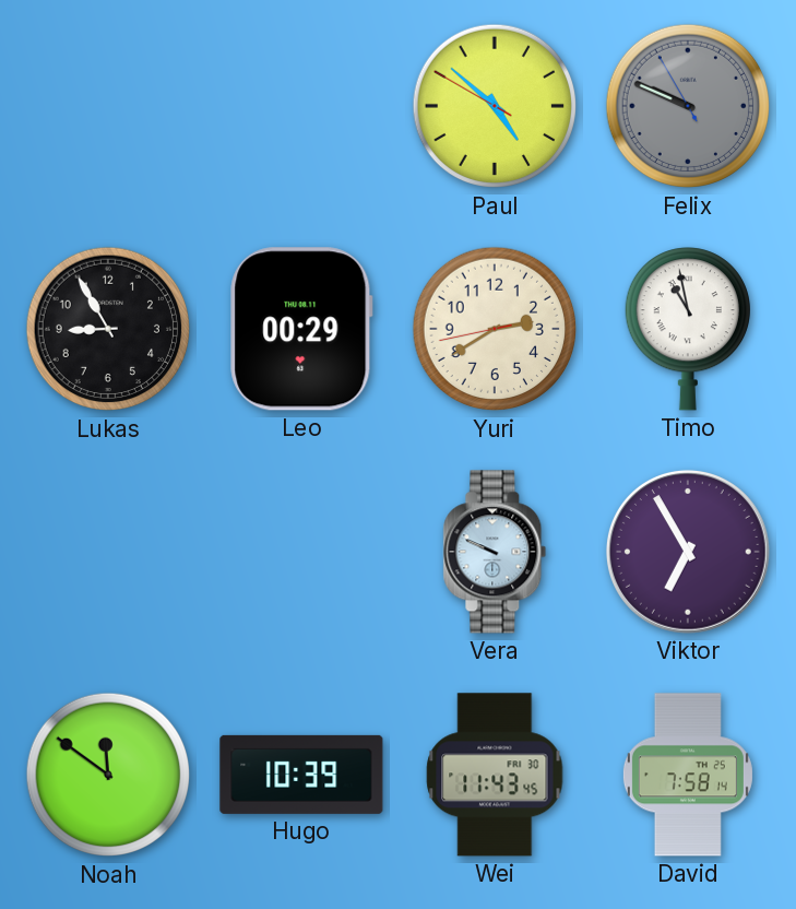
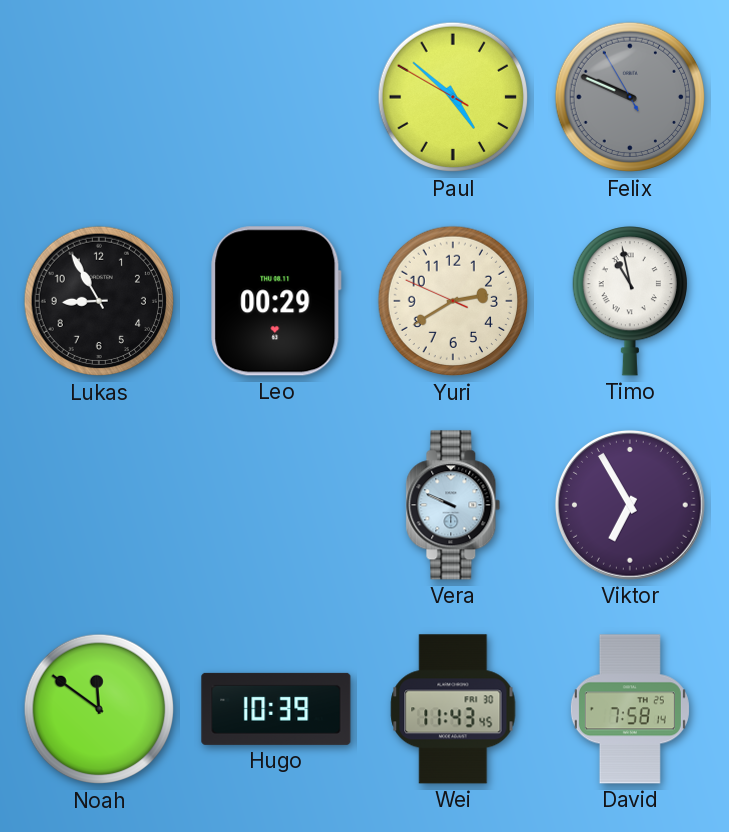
Yuri: 2:39:43 -> 2:39:49 (453, 301)
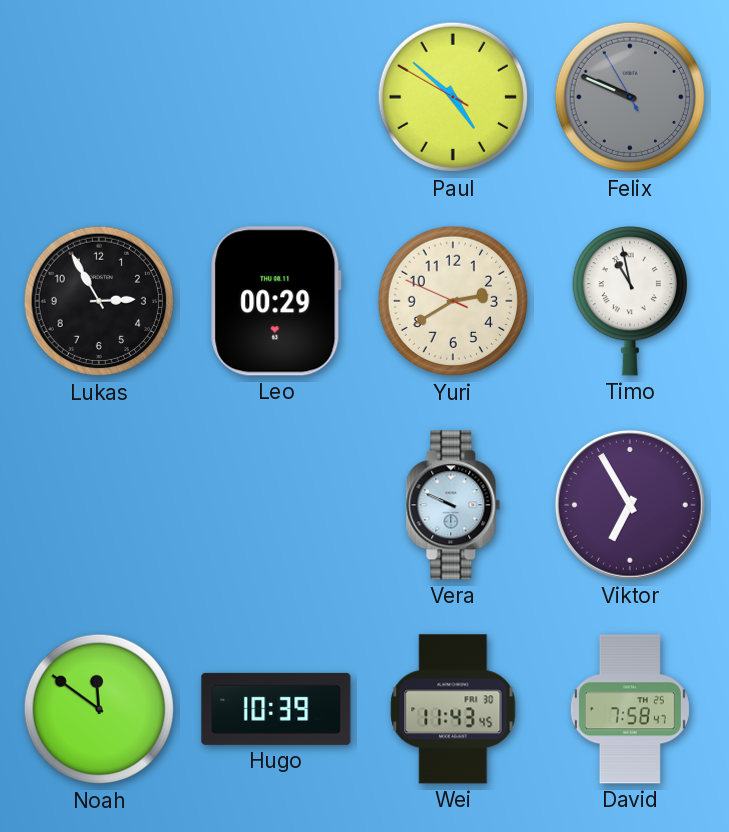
Lukas: 8:55 -> 2:55 (99, 301)
David: 7:58:14 -> 7:58:47 (630, 709)
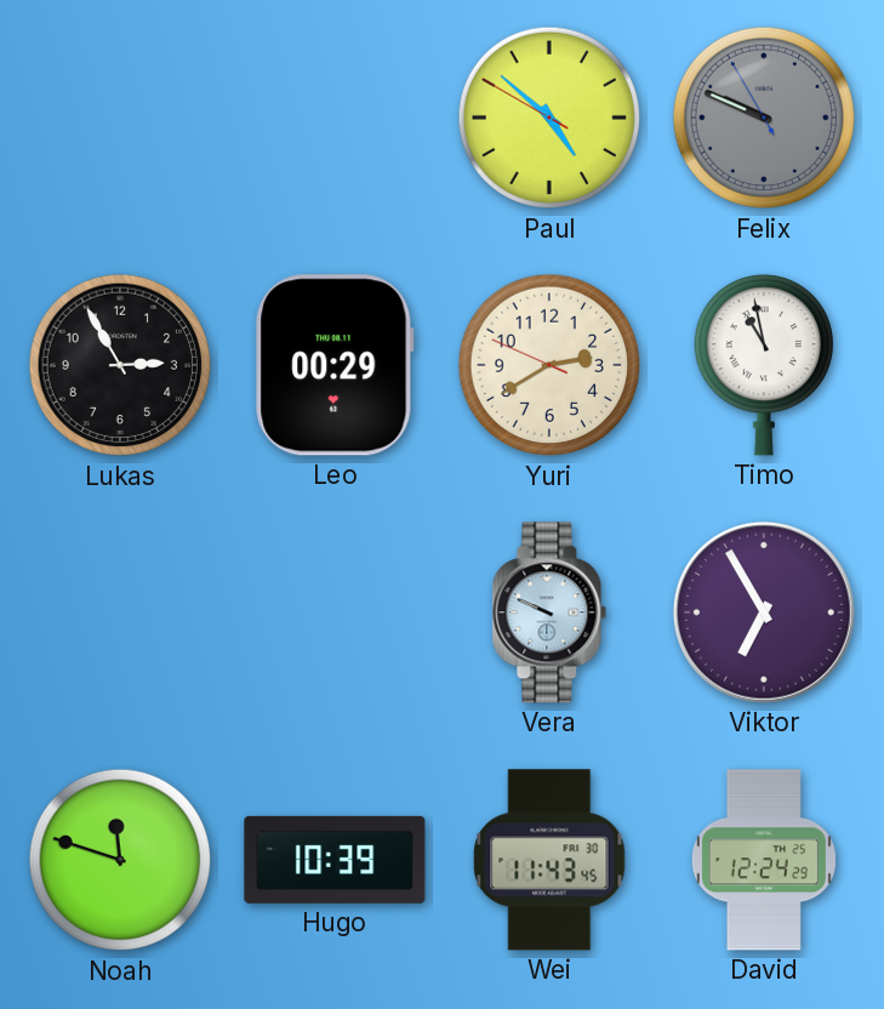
Noah: 11:51 -> 11:48 (120, 860)
David: 7:58 -> 12:24 (764, 860)
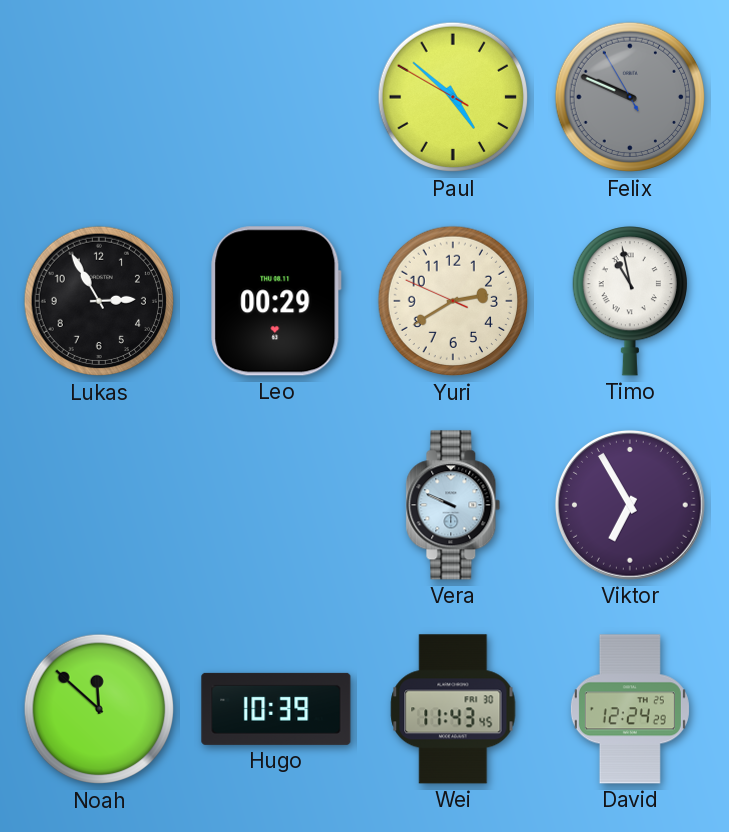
Noah: 11:48 -> 11:52 (99, 709)
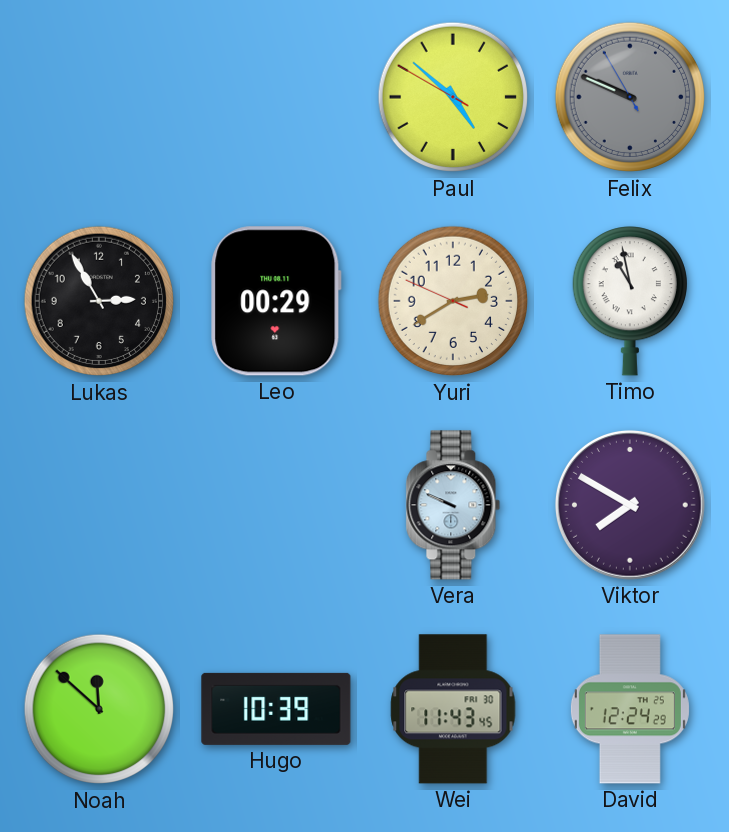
Viktor: 6:55 -> 7:50 (630, 505)
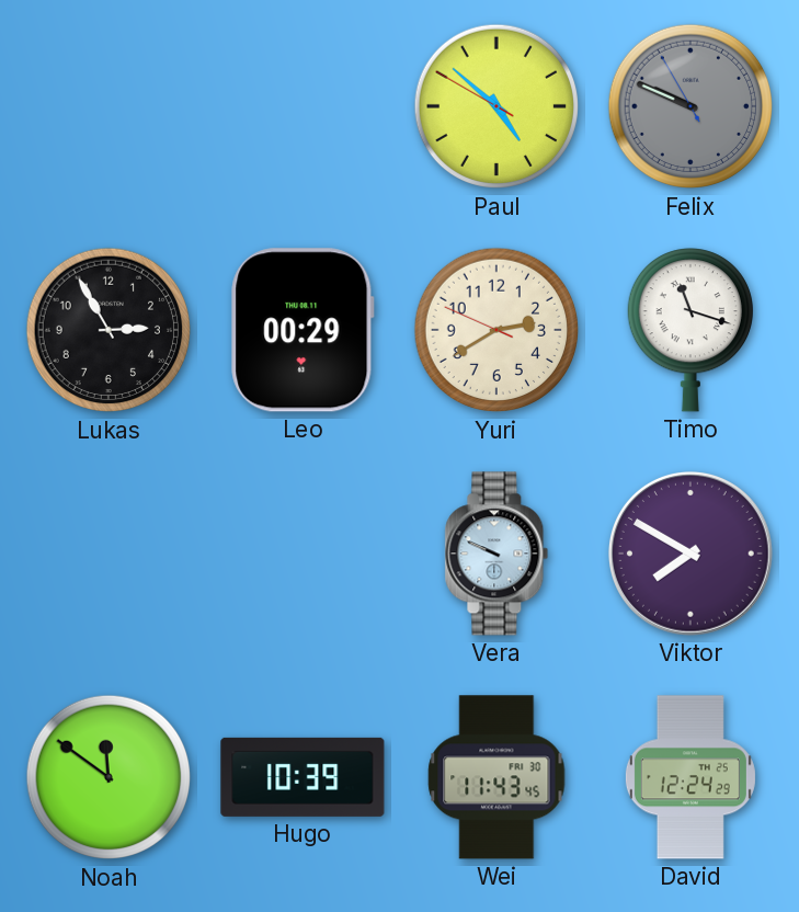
Timo: 10:58 -> 11:18 (690, 330)
Noah: 11:52 -> 11:51 (109, 777)
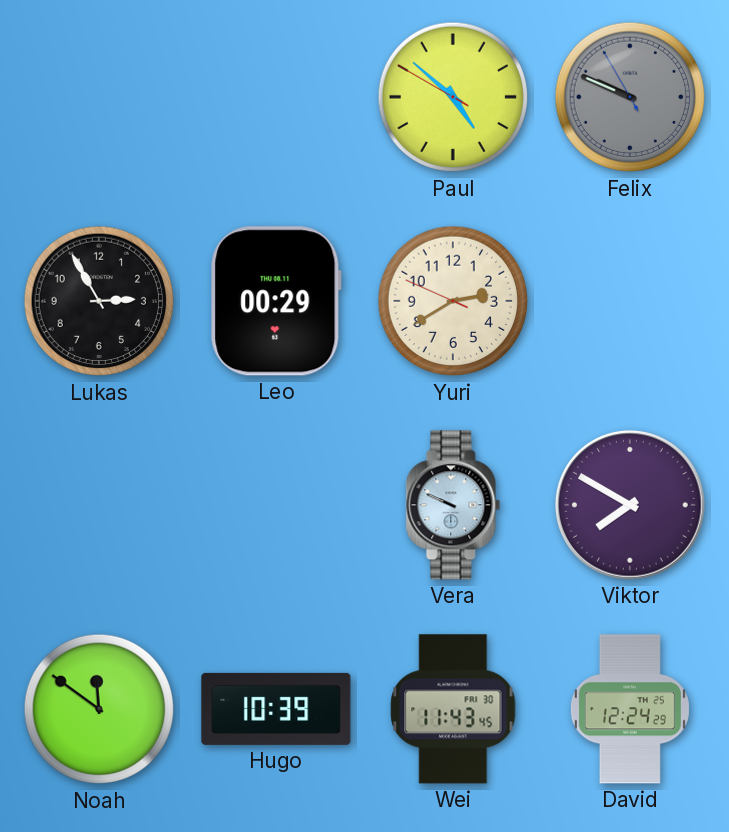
Timo: 11:18 -> none (690, 330)
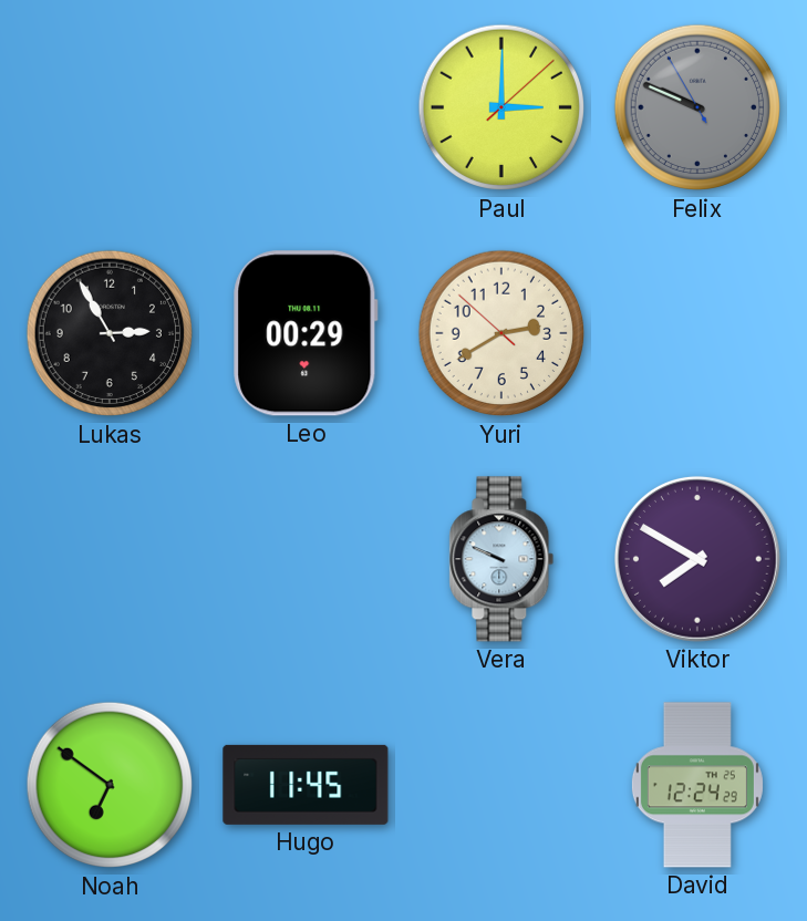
Paul: 4:51 -> 3:00 (501, 107)
Yuri: 2:39:49 -> 2:39:52 (501, 333)
Noah: 11:51 -> 6:51 (110, 785)
Hugo: 10:39 -> 11:45 (306, 785)
Wei: 11:43 -> none (453, 709)
